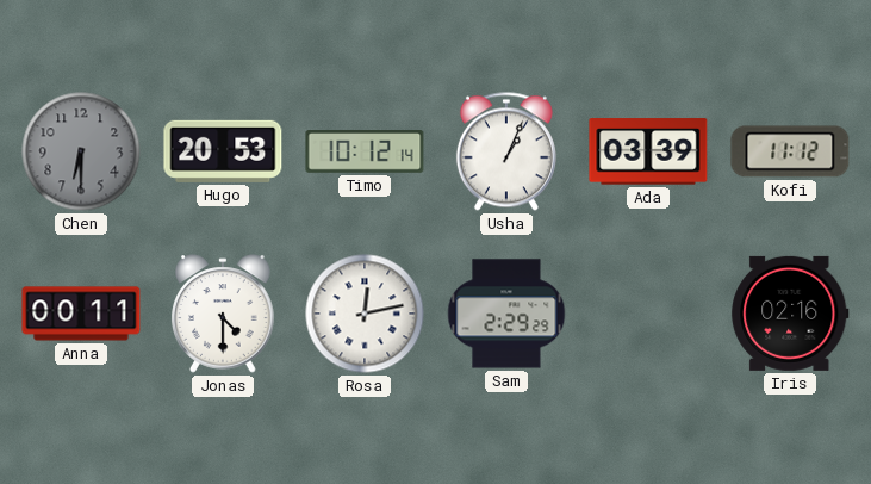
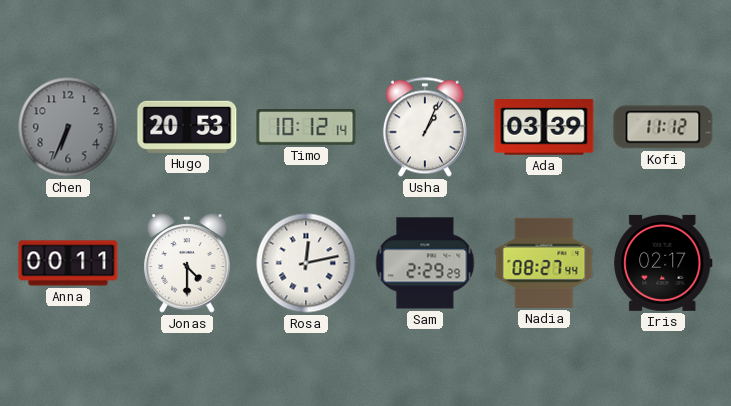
Chen: 6:30 -> 6:34 (68, 127)
Nadia: none -> 08:27 (544, 263)
Iris: 02:16 -> 02:17 (663, 263)
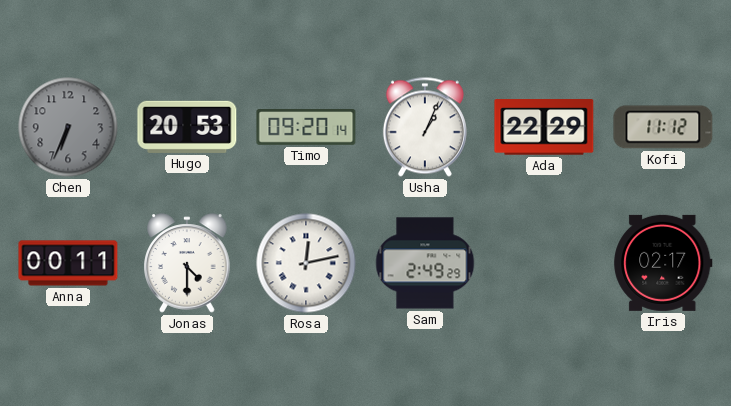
Timo: 10:12 -> 09:20 (306, 127)
Ada: 03:39 -> 22:29 (544, 127)
Sam: 2:29 -> 2:49 (425, 263)
Nadia: 08:27 -> none (544, 263)
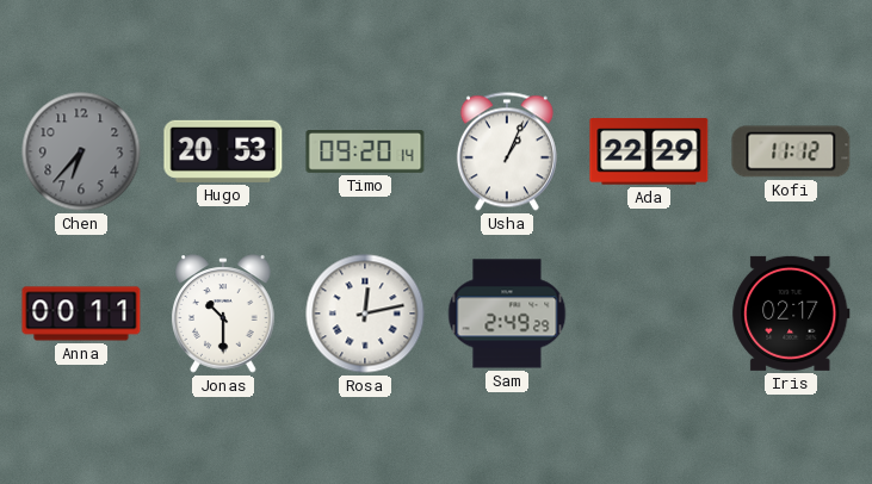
Chen: 6:34 -> 6:37 (81, 151)
Jonas: 4:30 -> 10:30 (223, 314)
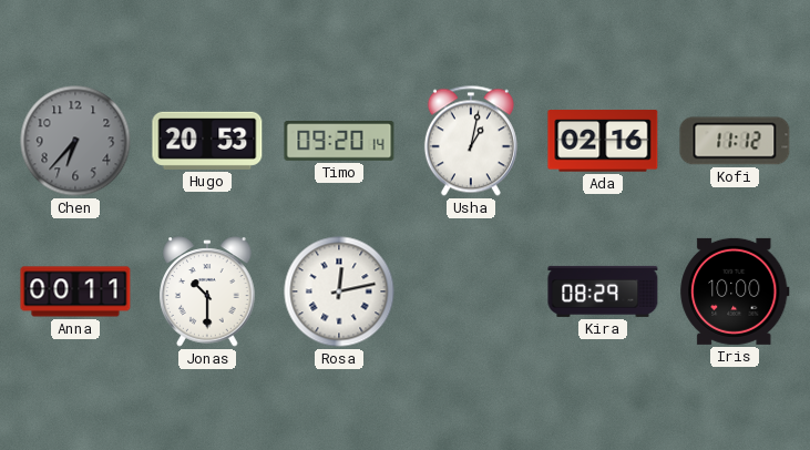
Usha: 1:04 -> 1:02 (471, 141)
Ada: 22:29 -> 02:16 (603, 141)
Sam: 2:49 -> none (507, 314)
Kira: none -> 08:29 (603, 292)
Iris: 02:17 -> 10:00 (735, 292)
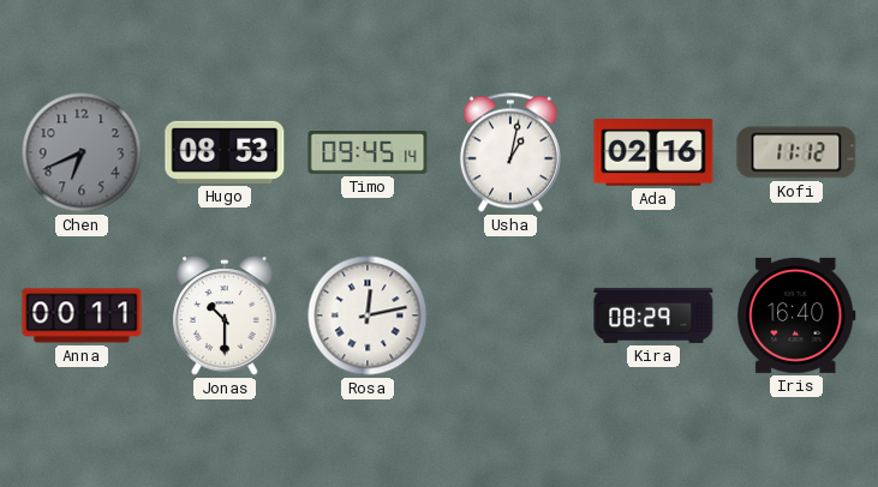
Chen: 6:37 -> 6:41 (82, 152)
Hugo: 20:53 -> 08:53 (225, 152)
Timo: 09:20 -> 09:45 (368, 152)
Iris: 10:00 -> 16:40 (796, 315)
